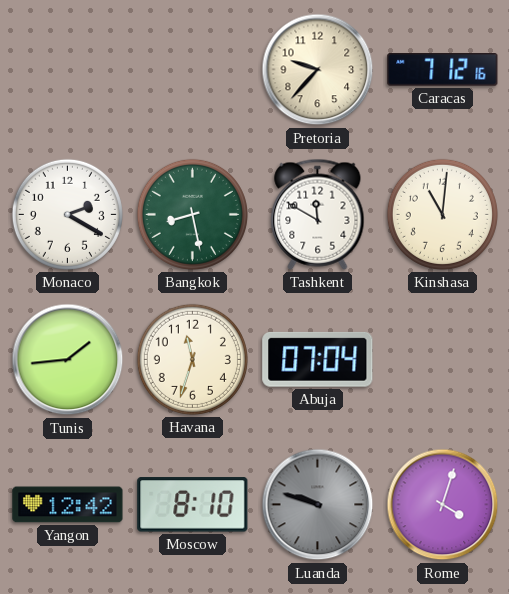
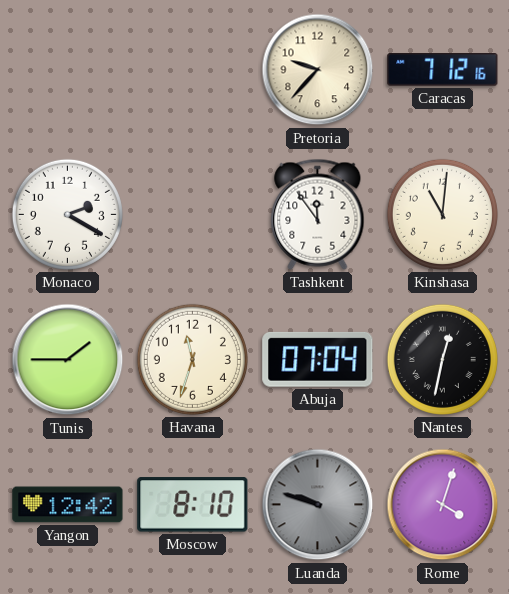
Bangkok: 8:28 -> none (192, 214)
Tashkent: 11:50 -> 11:54 (318, 214)
Tunis: 1:44 -> 1:45 (68, 360)
Nantes: none -> 12:32 (442, 359)
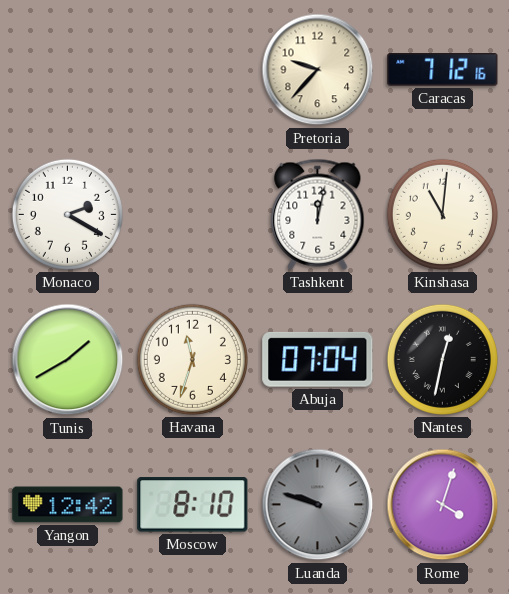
Tashkent: 11:54 -> 12:02 (318, 214)
Tunis: 1:45 -> 1:40 (68, 360)
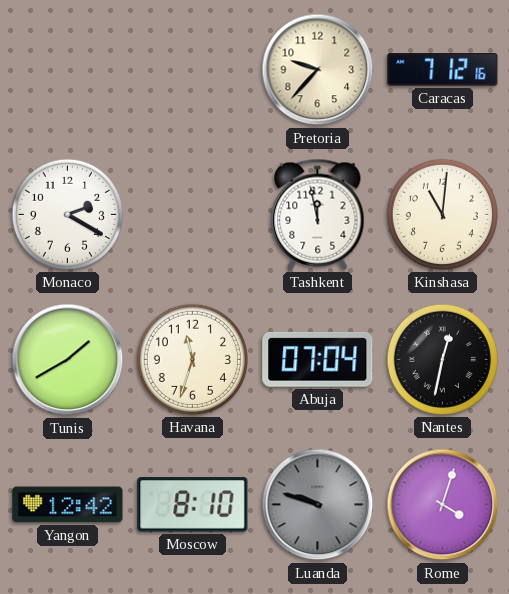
Tashkent: 12:02 -> 11:58 (318, 214)
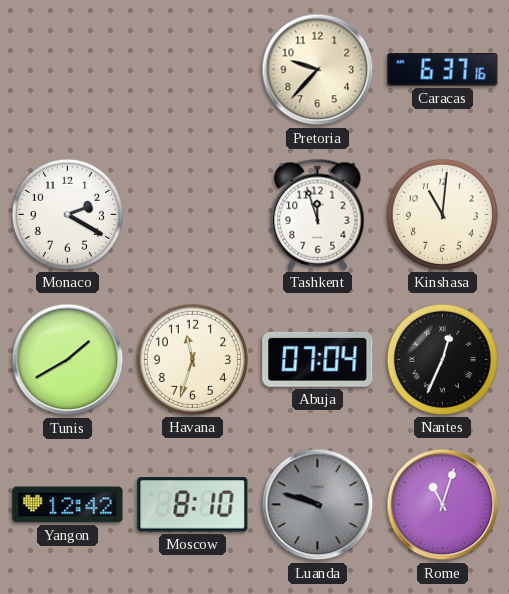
Caracas: 7:12 -> 6:37 (443, 70)
Tashkent: 11:58 -> 11:57 (318, 214)
Nantes: 12:32 -> 12:34 (442, 359)
Rome: 4:03 -> 11:03 (443, 505)
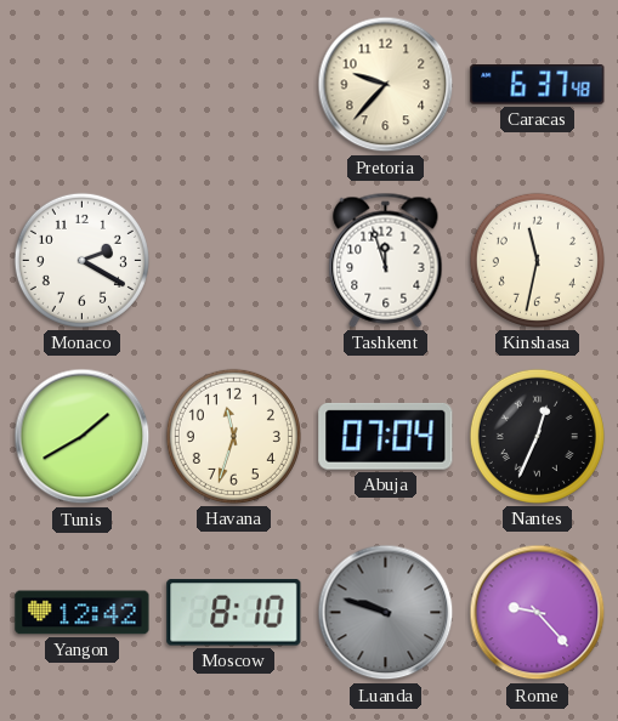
Caracas: 6:37:16 -> 6:37:48 (538, 85)
Kinshasa: 11:01 -> 11:32 (537, 260)
Rome: 11:03 -> 9:23 (538, 613)
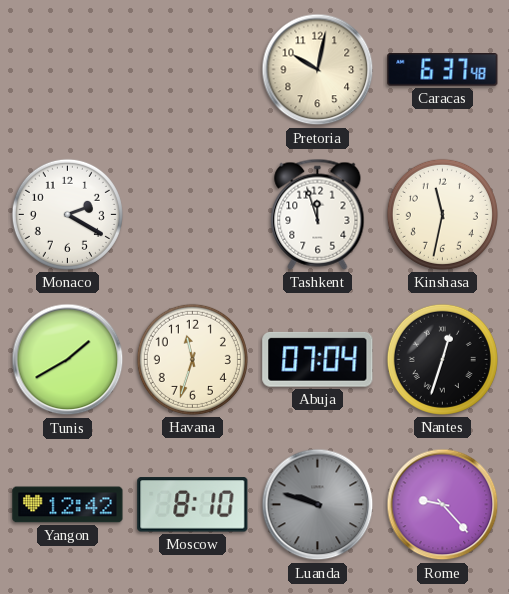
Pretoria: 9:37 -> 10:02 (318, 70)
Nantes: 12:34 -> 12:33 (442, 359)
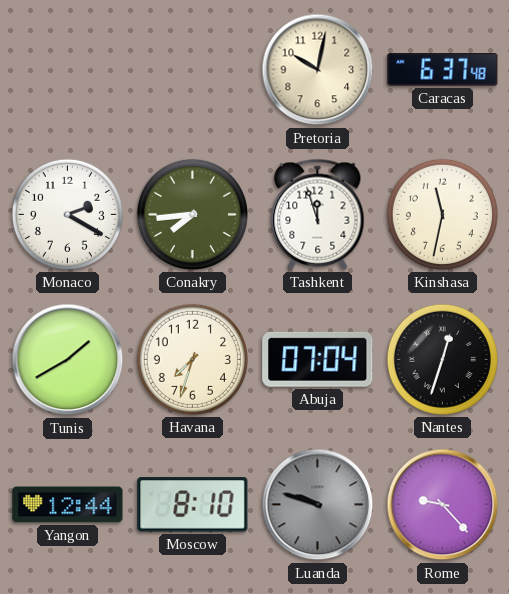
Conakry: none -> 7:44 (192, 214)
Havana: 11:33 -> 7:33 (192, 359)
Yangon: 12:42 -> 12:44 (68, 505)
